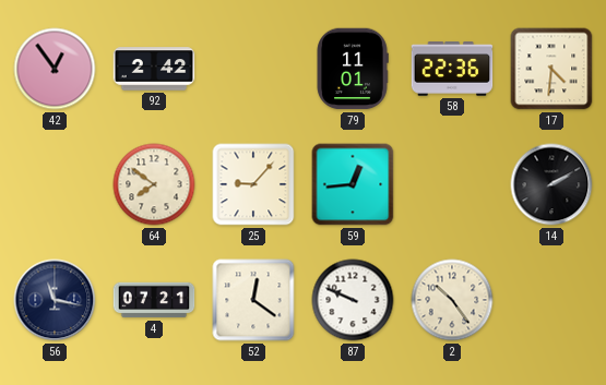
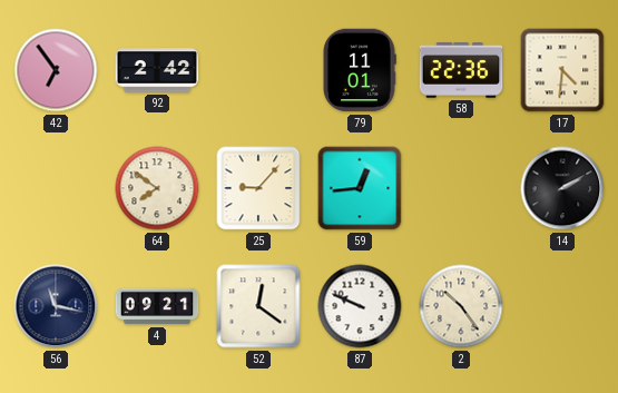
42: 12:54 -> 6:54 (56, 70)
4: 07:21 -> 09:21 (157, 306)
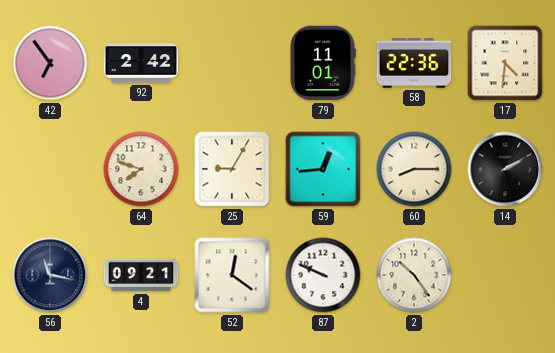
64: 7:51 -> 7:48 (141, 169)
25: 9:07 -> 9:05 (232, 169)
60: none -> 8:15 (414, 169)
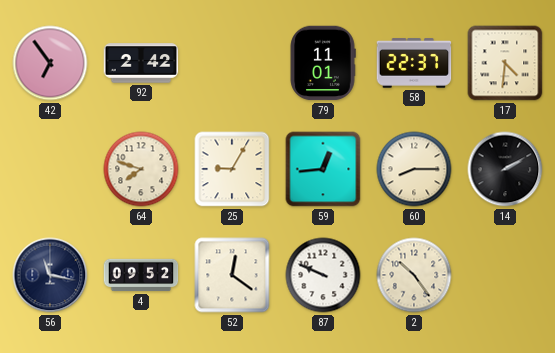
58: 22:36 -> 22:37 (414, 63)
4: 09:21 -> 09:52 (141, 275)
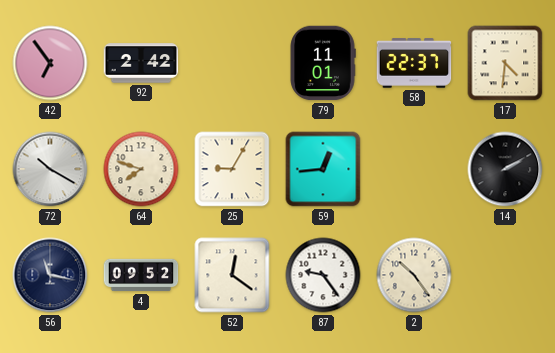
72: none -> 10:20 (50, 169)
60: 8:15 -> none (414, 169)
87: 9:49 -> 9:24 (323, 275)
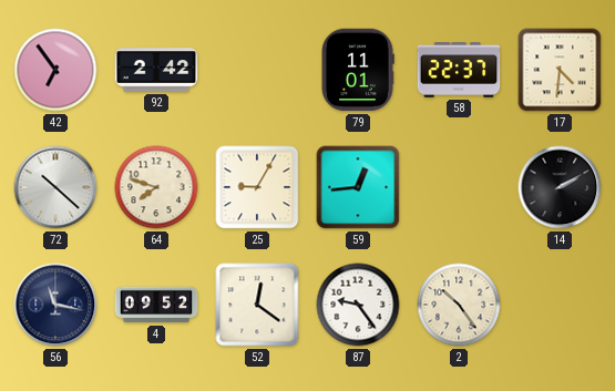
72: 10:20 -> 10:22 (55, 187)
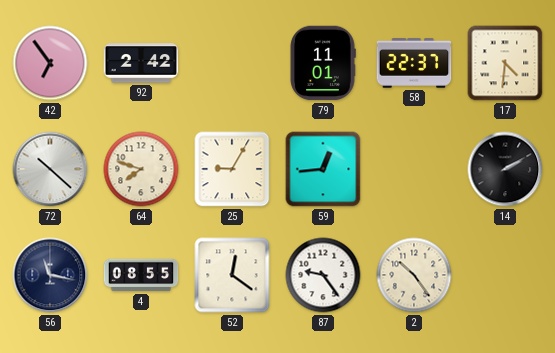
4: 09:52 -> 08:55 (141, 275)
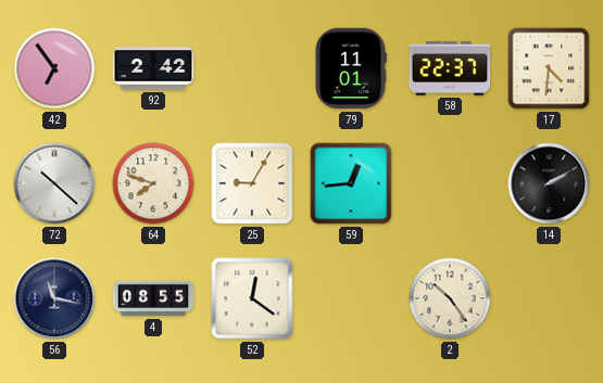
87: 9:24 -> none (323, 275)
